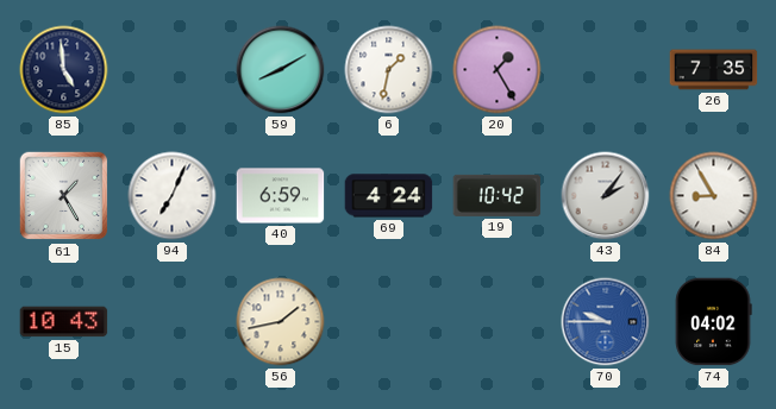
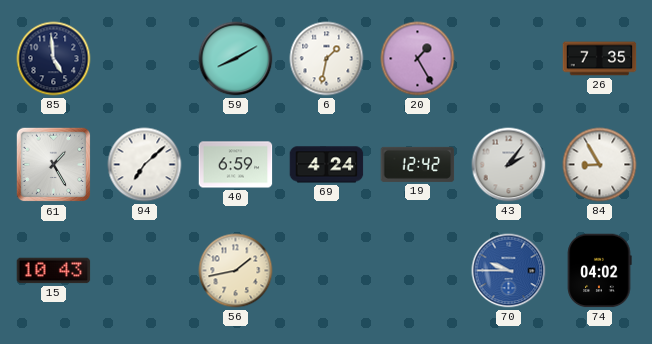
94: 7:04 -> 7:08 (145, 165)
19: 10:42 -> 12:42 (418, 164)
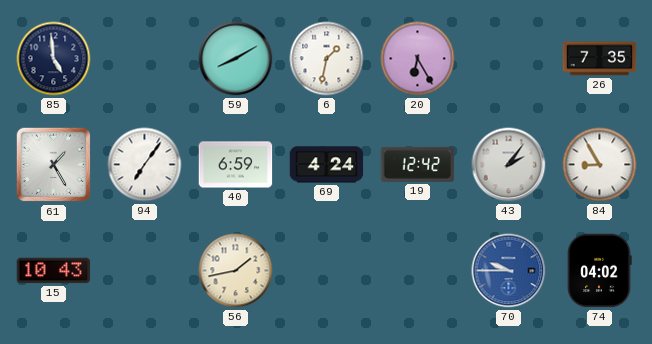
20: 1:25 -> 6:25 (418, 59)
94: 7:08 -> 7:06 (145, 165)
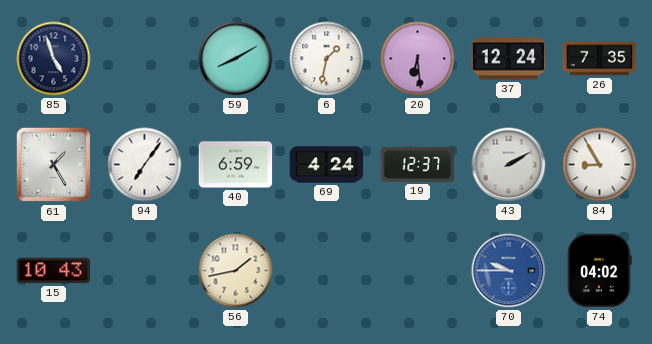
85: 4:59 -> 4:57 (54, 59)
20: 6:25 -> 6:29 (418, 59)
37: none -> 12:24 (509, 59)
19: 12:42 -> 12:37 (418, 164)
43: 2:06 -> 2:10 (509, 165)
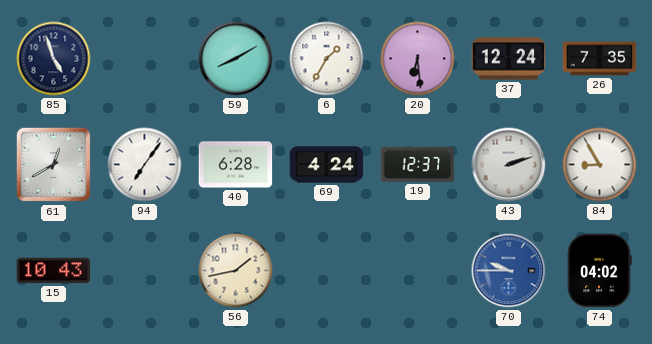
6: 1:32 -> 1:35 (327, 59)
61: 1:25 -> 12:40 (54, 165)
40: 6:59 -> 6:28 (236, 165)
43: 2:10 -> 2:12 (509, 165)
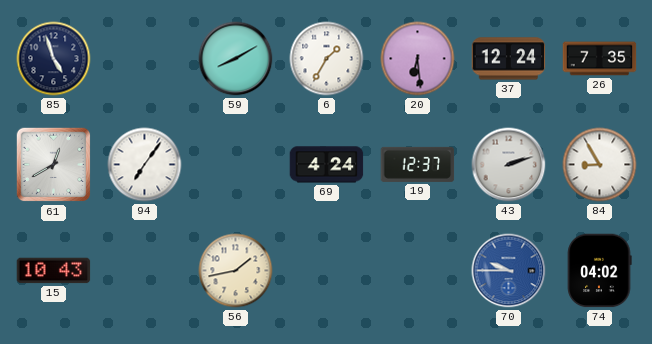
40: 6:28 -> none (236, 165)
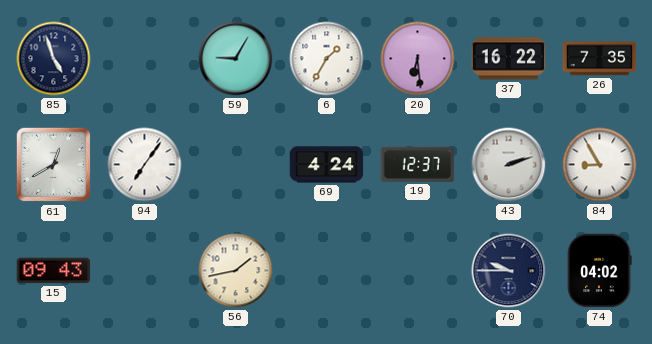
59: 8:10 -> 9:05 (236, 59)
37: 12:24 -> 16:22 (509, 59)
15: 10:43 -> 09:43 (54, 271)
70 dial: blue -> navy (509, 271)
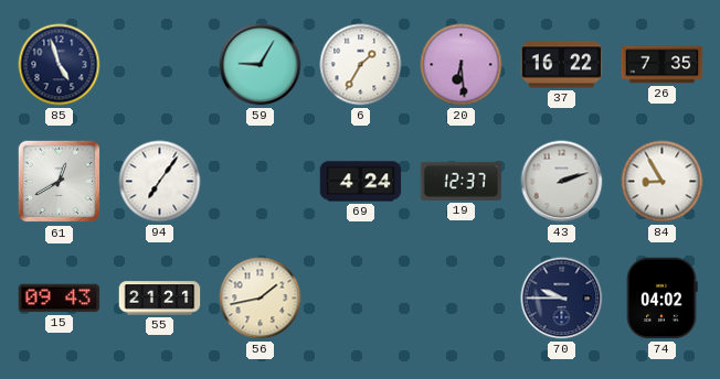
55: none -> 21:21 (160, 299)
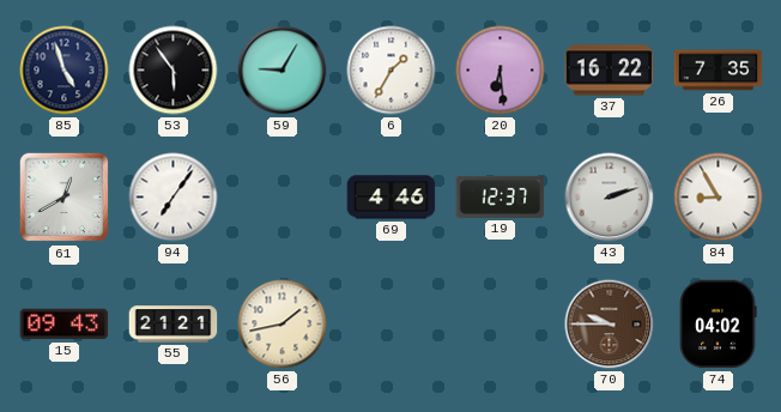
53: none -> 5:54 (174, 71)
69: 4:24 -> 4:46 (392, 198)
70 dial: navy -> brown (610, 325)
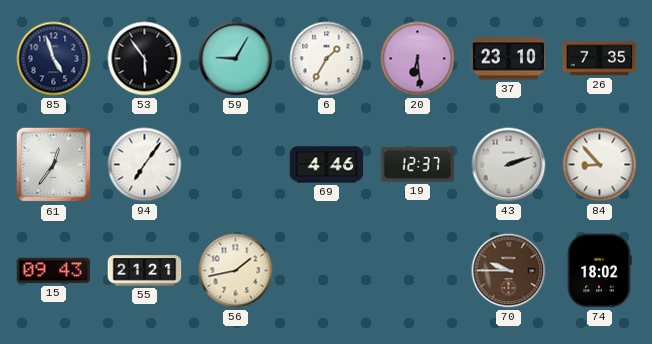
37: 16:22 -> 23:10 (509, 59)
61: 12:40 -> 12:36 (54, 165)
84: 8:55 -> 8:53 (600, 165)
74: 04:02 -> 18:02 (599, 271)
